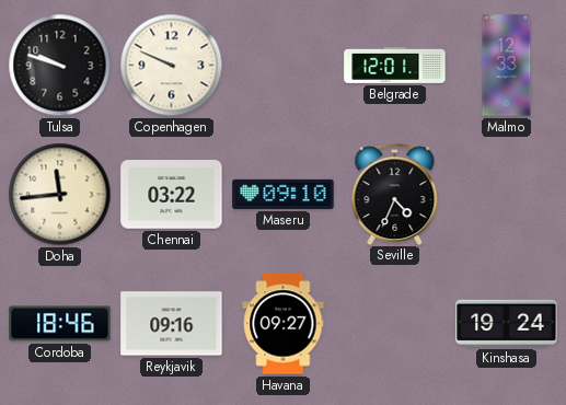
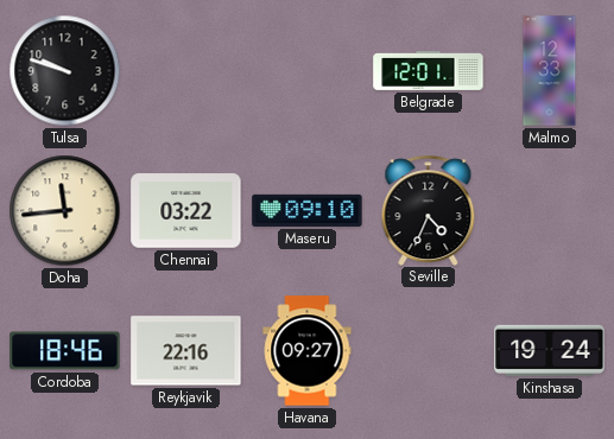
Copenhagen: 9:49 -> none (172, 66)
Reykjavik: 09:16 -> 22:16 (186, 351)
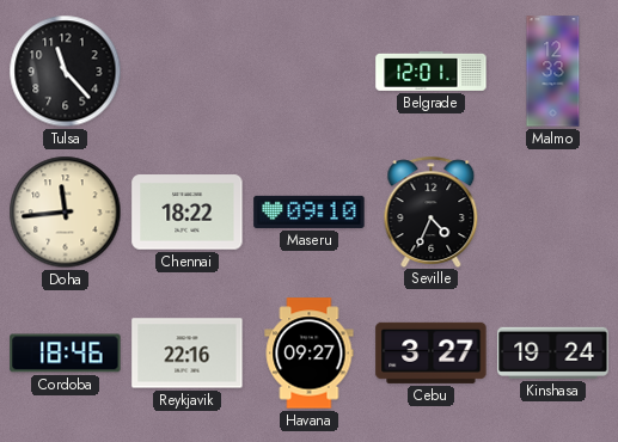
Tulsa: 9:48 -> 11:23 (66, 72)
Chennai: 03:22 -> 18:22 (188, 213)
Cebu: none -> 3:27 (432, 352)
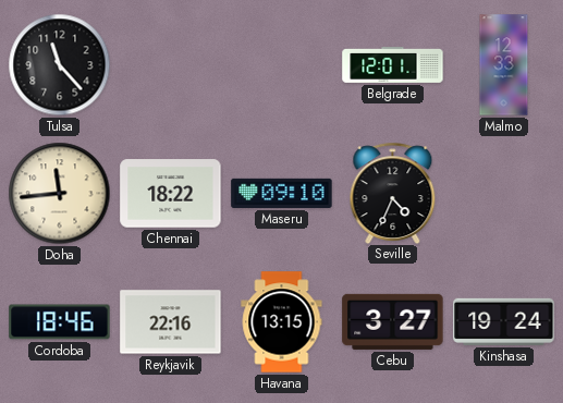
Havana: 09:27 -> 13:15 (282, 322)
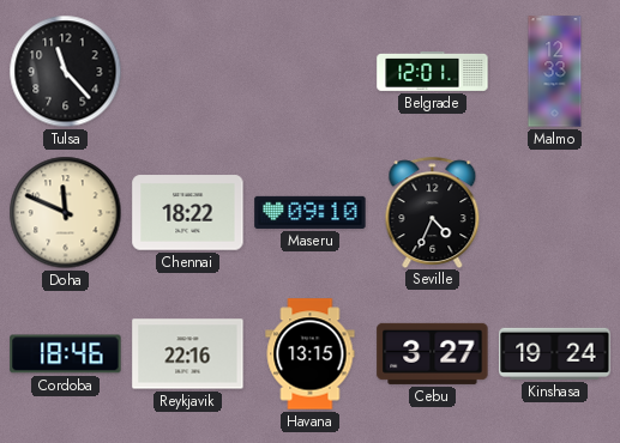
Doha: 11:44 -> 11:49 (66, 213)
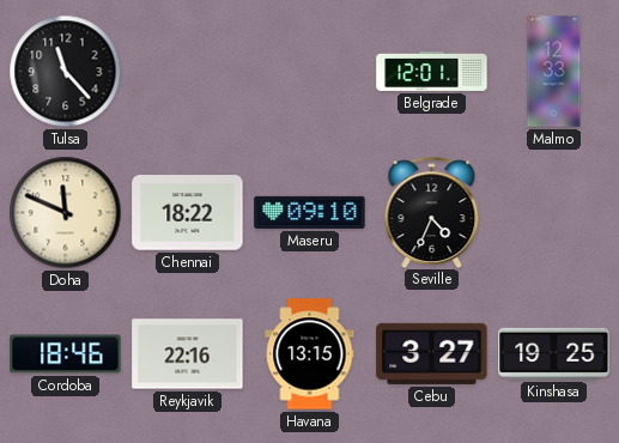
Kinshasa: 19:24 -> 19:25 (554, 353)
